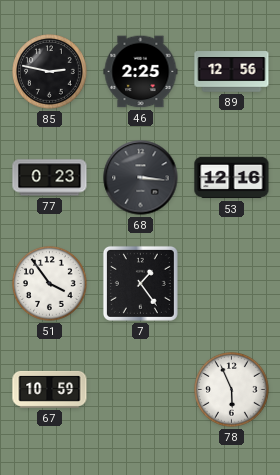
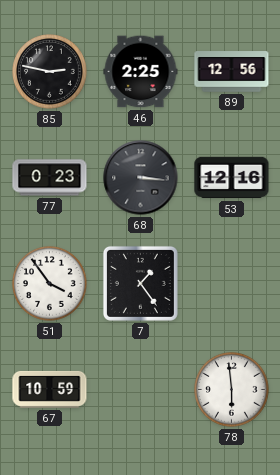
78: 5:56 -> 5:59 (232, 390)
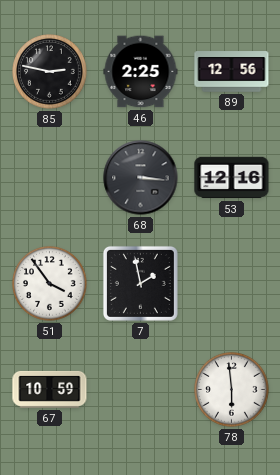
77: 0:23 -> none (50, 178)
7: 1:24 -> 1:58 (140, 283)
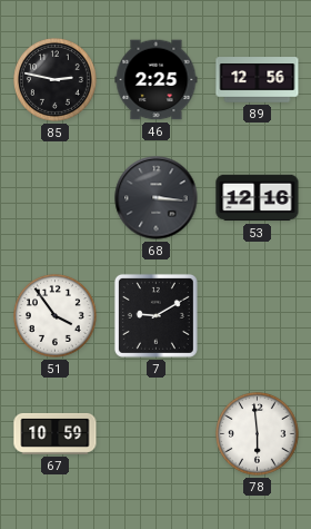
7: 1:58 -> 9:10 (155, 315)
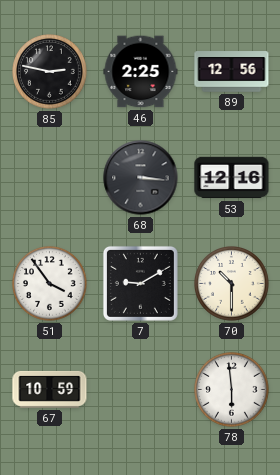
70: none -> 10:30 (232, 284)
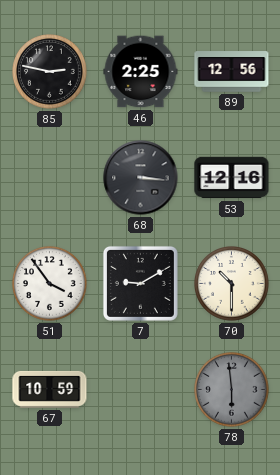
78 dial: white -> grey (232, 390)
